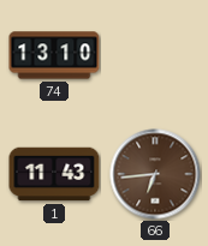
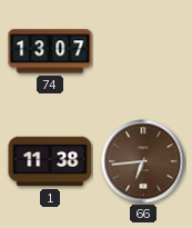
74: 13:10 -> 13:07 (50, 51)
1: 11:43 -> 11:38 (50, 161)
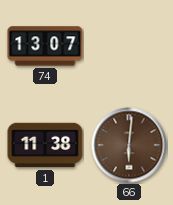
66: 6:44 -> 6:01 (129, 145)
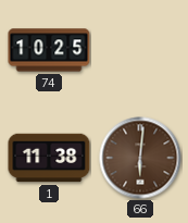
74: 13:07 -> 10:25 (49, 50)
